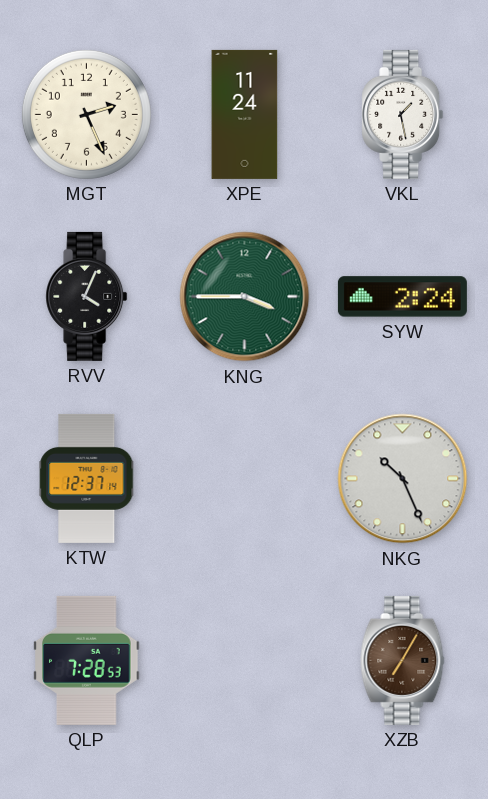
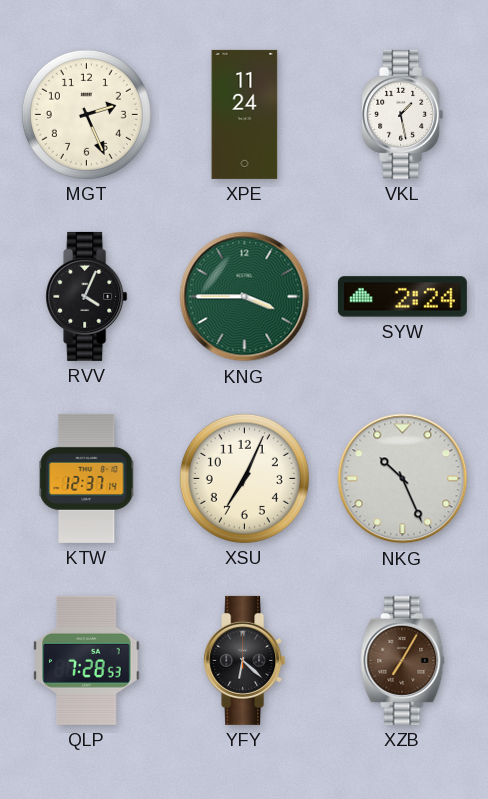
XSU: none -> 7:04 (244, 478)
YFY: none -> 6:22 (245, 660)
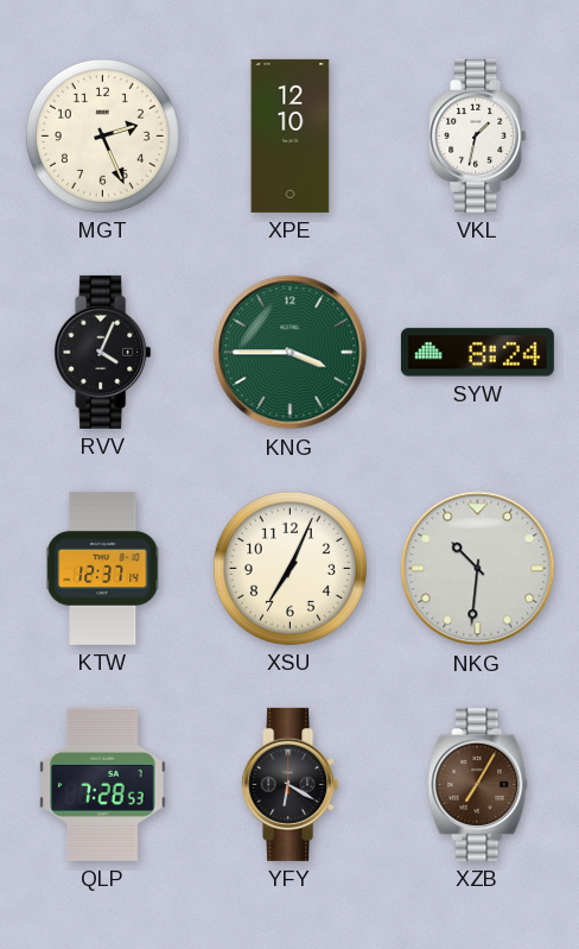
XPE: 11:24 -> 12:10 (291, 135)
VKL: 1:28 -> 1:32 (478, 135)
SYW: 2:24 -> 8:24 (477, 353)
NKG: 10:26 -> 10:31 (478, 569)
YFY: 6:22 -> 6:20 (291, 784)
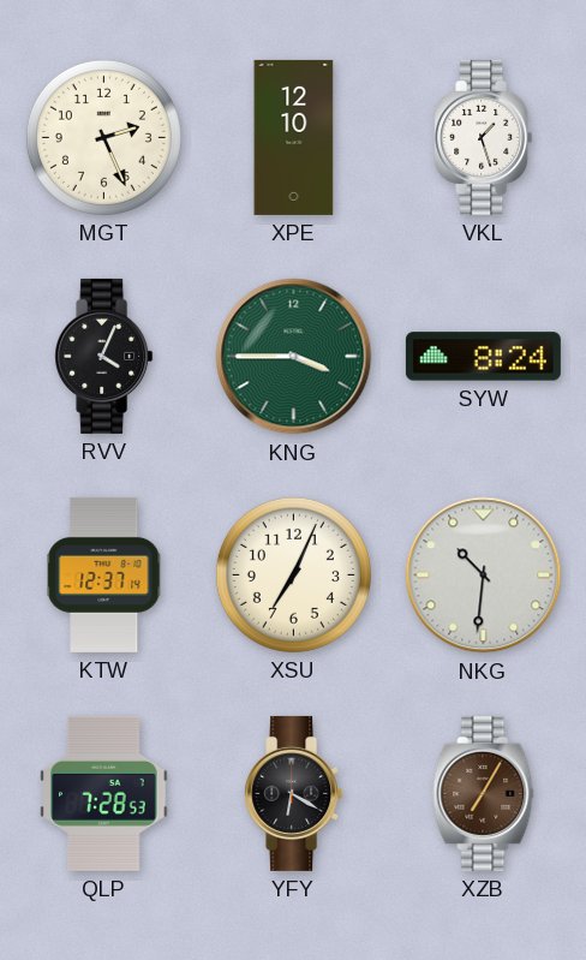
VKL: 1:32 -> 1:27 (484, 137)
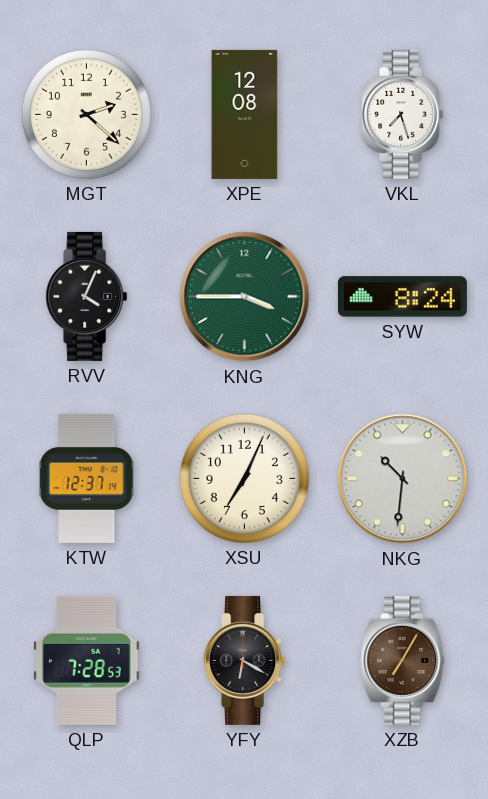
MGT: 2:26 -> 2:22 (86, 114)
XPE: 12:10 -> 12:08 (245, 114)
VKL: 1:27 -> 7:27 (403, 114)
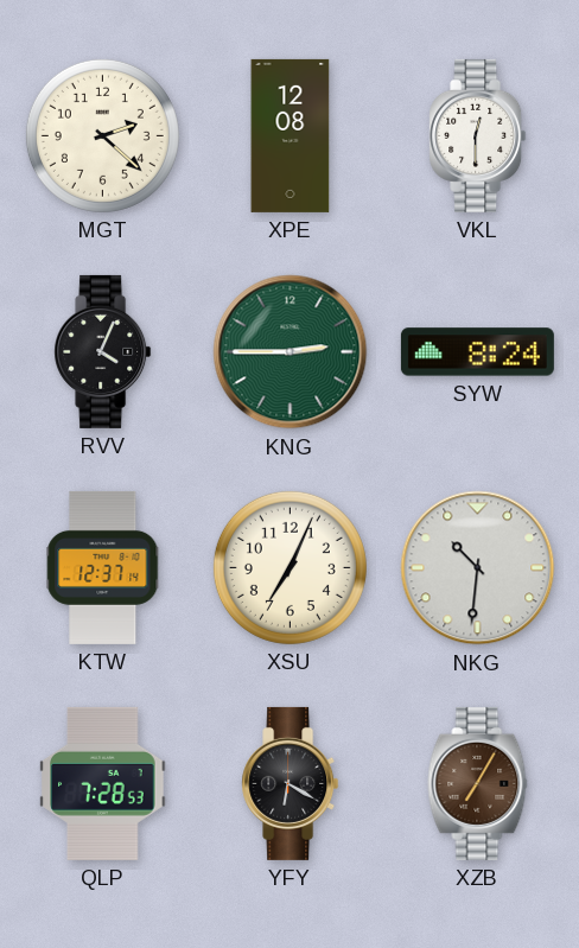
VKL: 7:27 -> 12:30 (478, 135)
KNG: 3:45 -> 2:45 (291, 352)
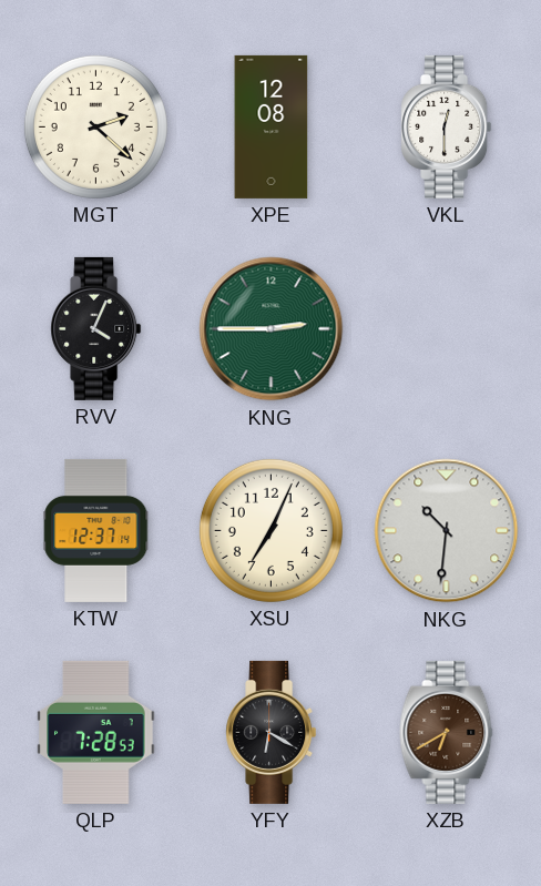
SYW: 8:24 -> none (477, 352)
XZB: 7:05 -> 6:40 (447, 732)
